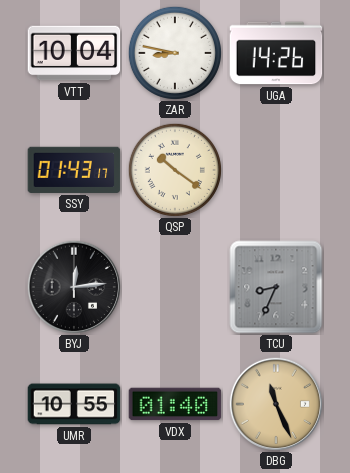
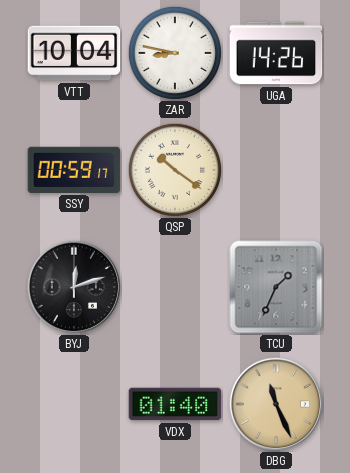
SSY: 01:43 -> 00:59 (74, 170)
BYJ: 12:14 -> 12:12 (73, 286)
TCU: 8:34 -> 1:34 (276, 287)
UMR: 10:55 -> none (74, 404)
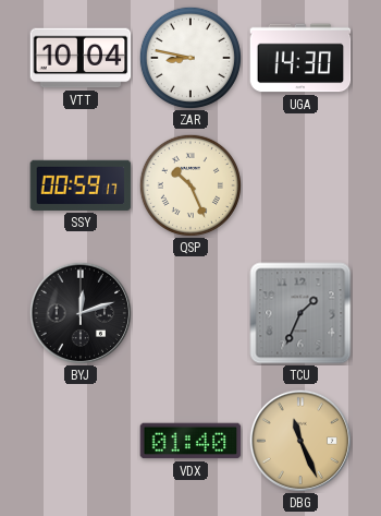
UGA: 14:26 -> 14:30 (300, 58)
QSP: 10:21 -> 10:26 (190, 185)
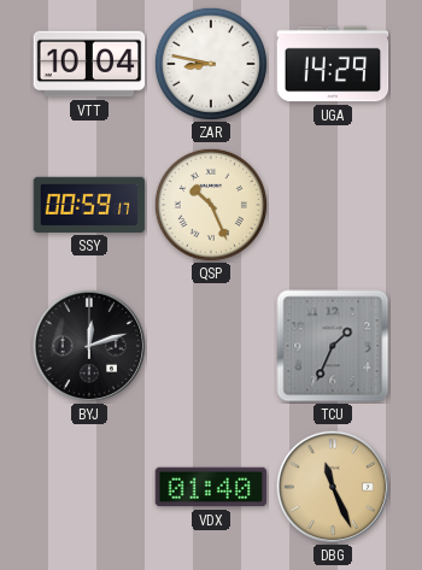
UGA: 14:30 -> 14:29 (333, 64)
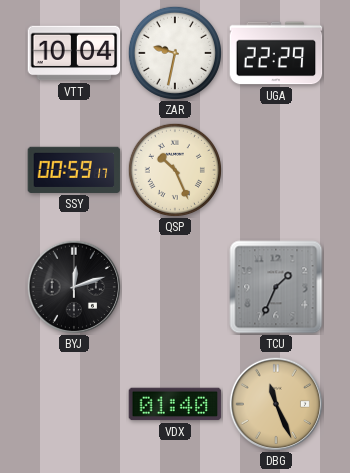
ZAR: 8:47 -> 9:32 (175, 53)
UGA: 14:29 -> 22:29 (276, 53)
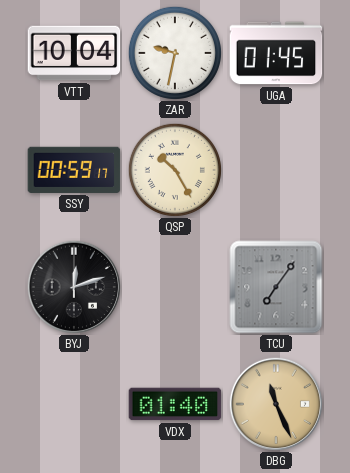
UGA: 22:29 -> 01:45 (276, 53)
QSP: 10:26 -> 10:25 (175, 170)
TCU: 1:34 -> 7:06 (276, 287)
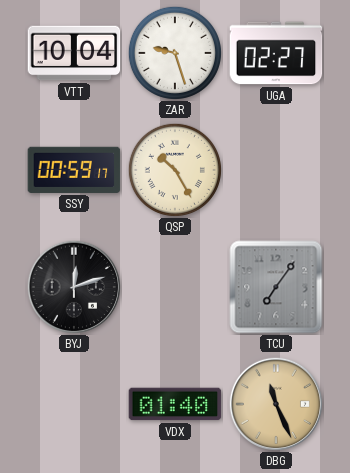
ZAR: 9:32 -> 9:27 (175, 53)
UGA: 01:45 -> 02:27 (276, 53)
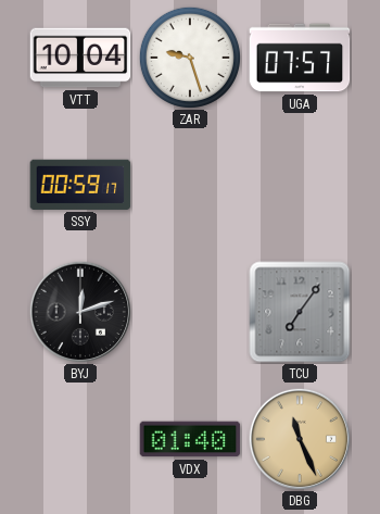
UGA: 02:27 -> 07:57 (300, 58)
QSP: 10:25 -> none (175, 170)
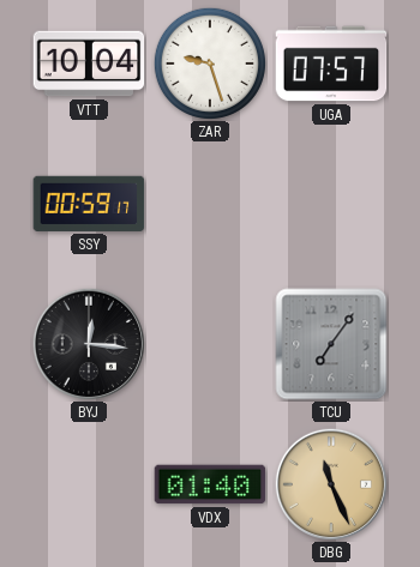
BYJ: 12:12 -> 12:16 (88, 343)
